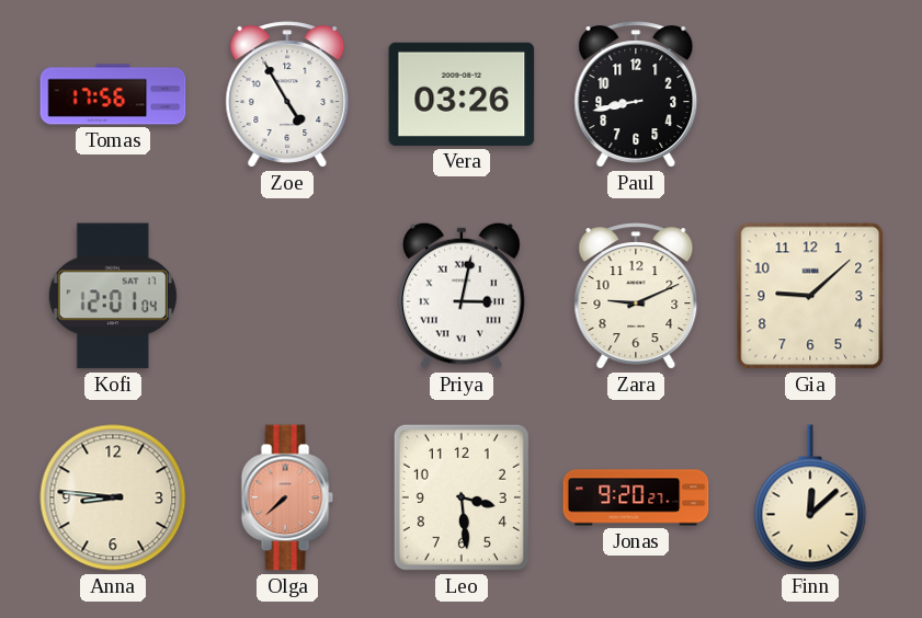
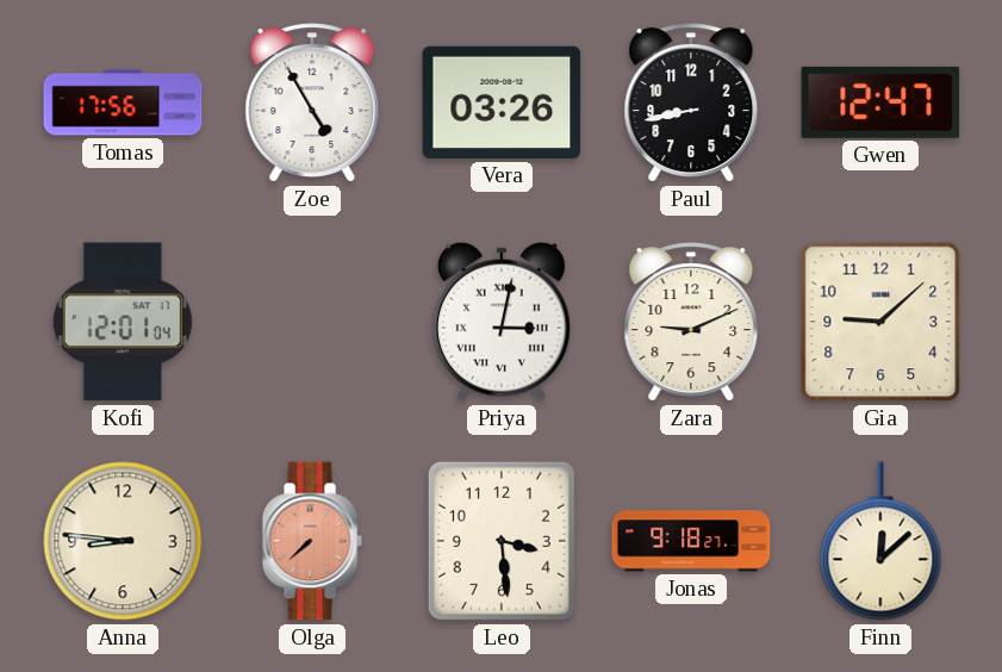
Gwen: none -> 12:47 (880, 102)
Jonas: 9:20 -> 9:18 (691, 541)
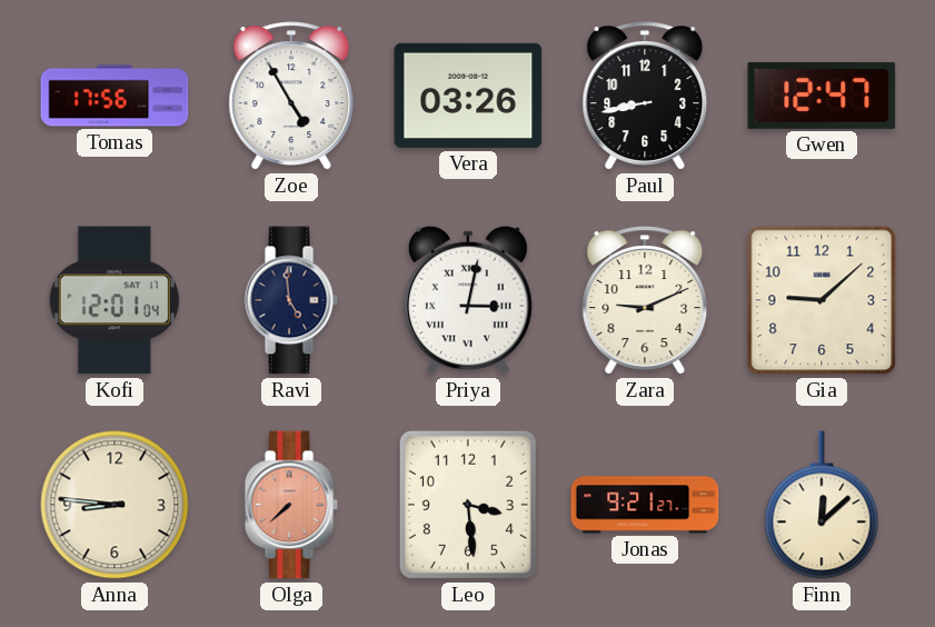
Ravi: none -> 4:59 (291, 300)
Jonas: 9:18 -> 9:21 (645, 505)
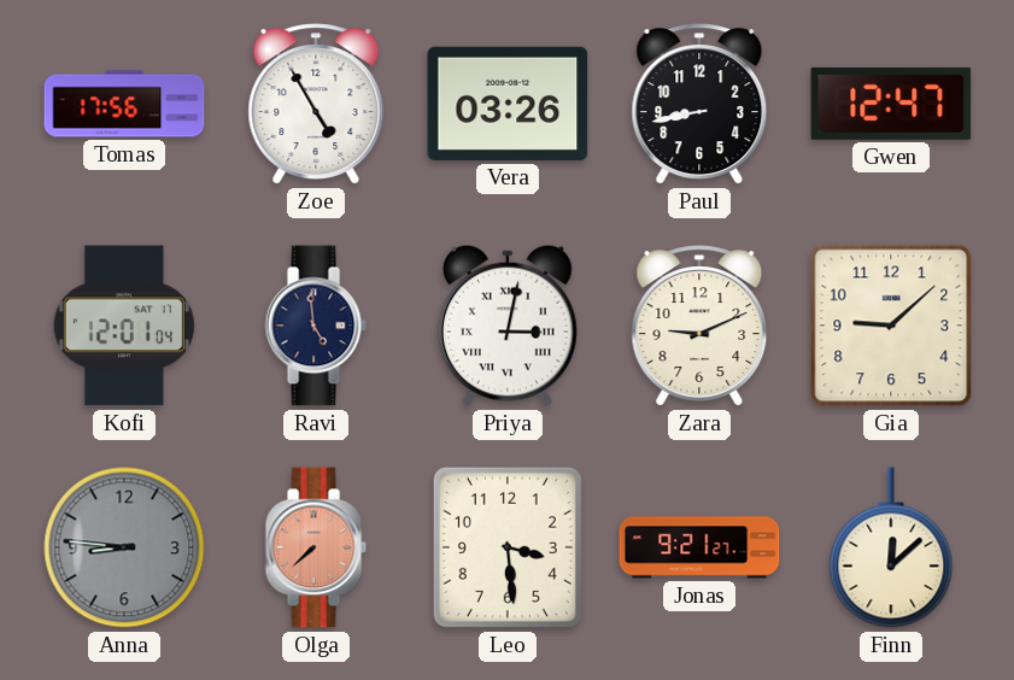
Anna dial: cream -> grey (124, 547)
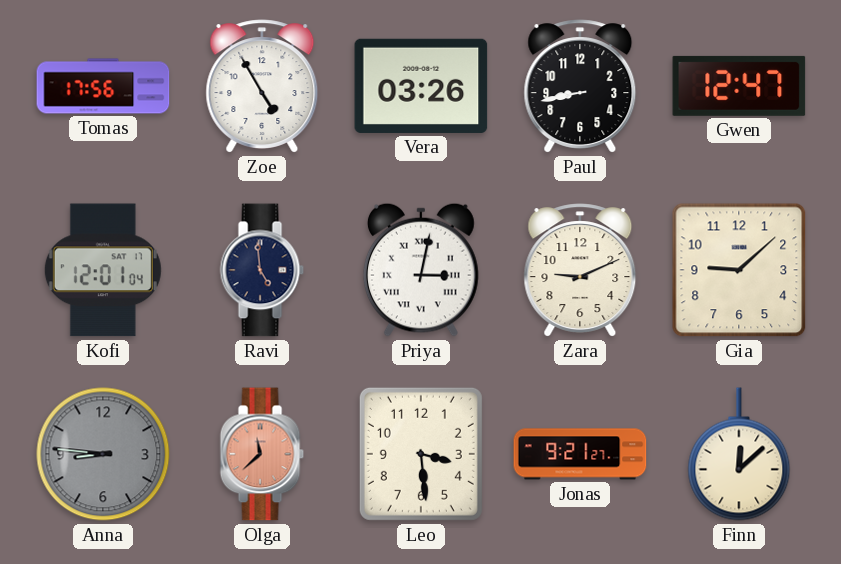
Olga: 7:38 -> 11:38 (262, 454)
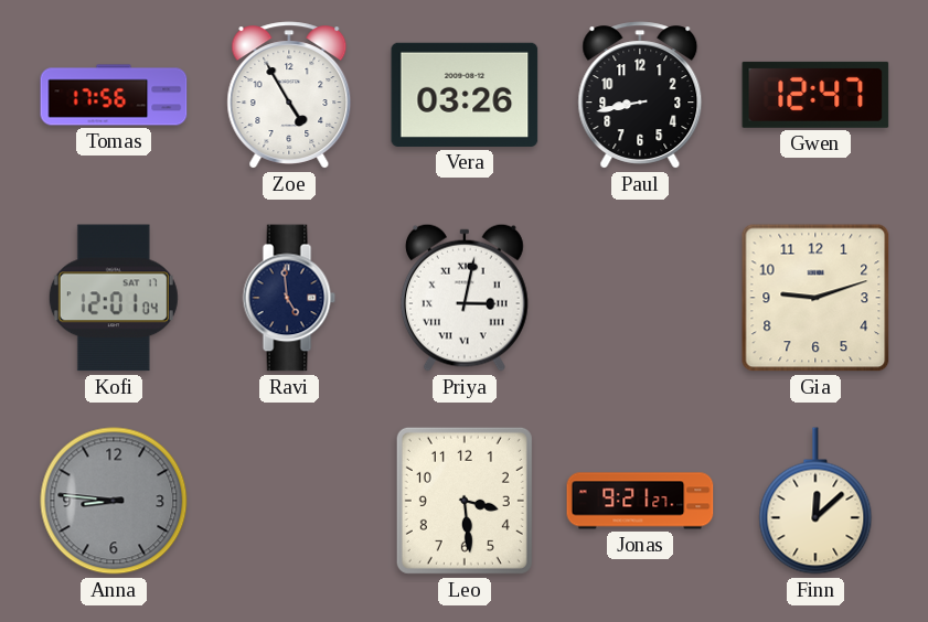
Zara: 9:11 -> none (580, 270)
Gia: 9:08 -> 9:12 (815, 298)
Olga: 11:38 -> none (262, 454)
